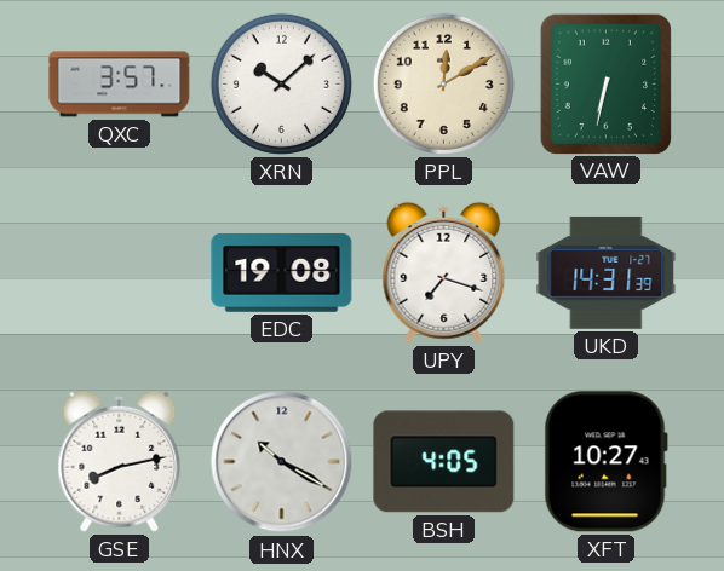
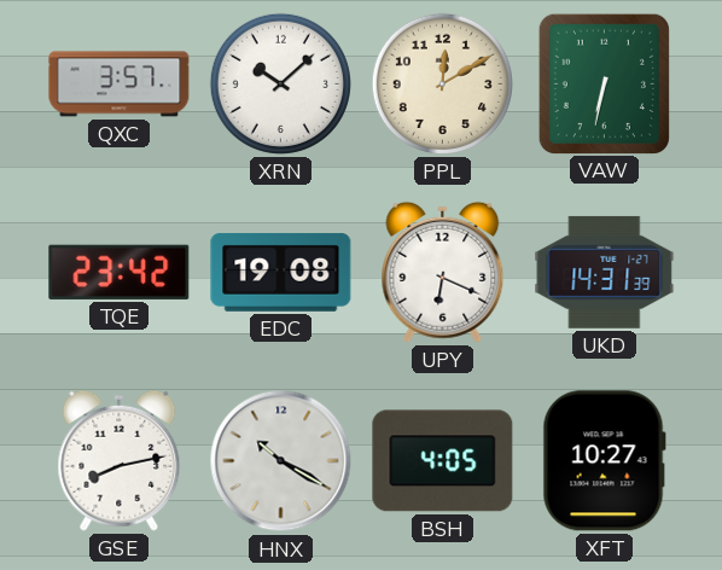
TQE: none -> 23:42 (120, 272)
UPY: 7:18 -> 6:19 (443, 272)
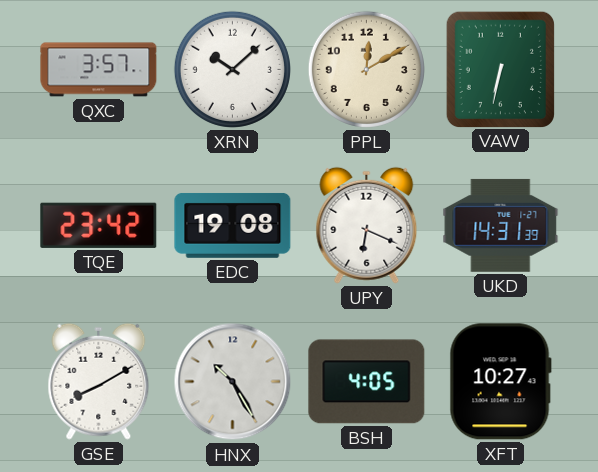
GSE: 8:13 -> 8:10 (99, 381)
HNX: 10:20 -> 10:25 (233, 382)
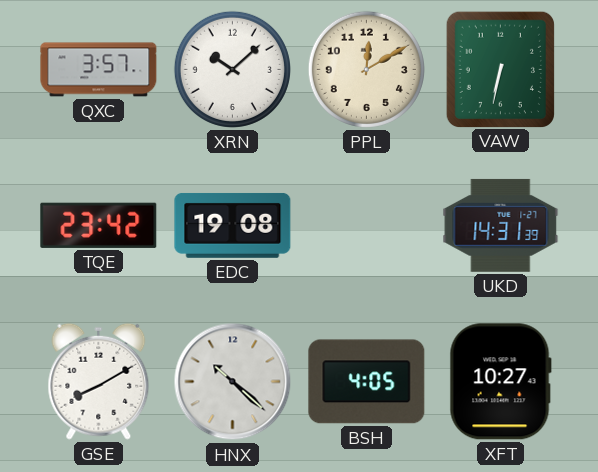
UPY: 6:19 -> none (367, 225)
HNX: 10:25 -> 10:22 (233, 382)
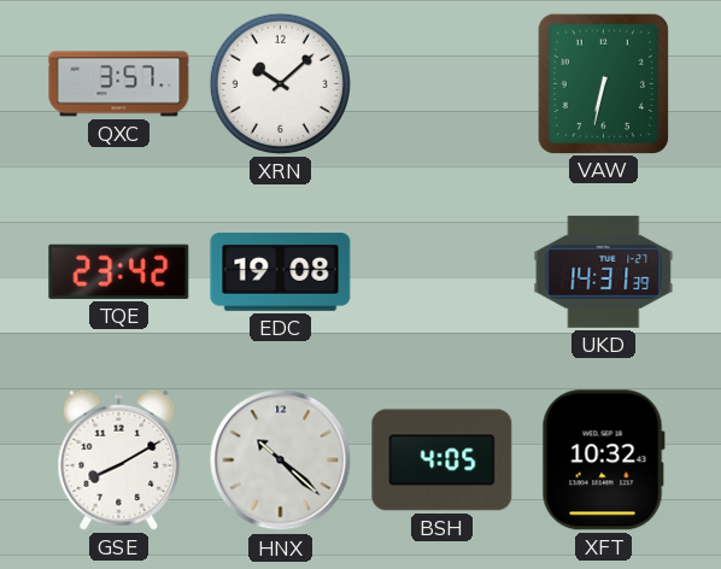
PPL: 12:10 -> none (366, 69)
XFT: 10:27 -> 10:32 (603, 461)
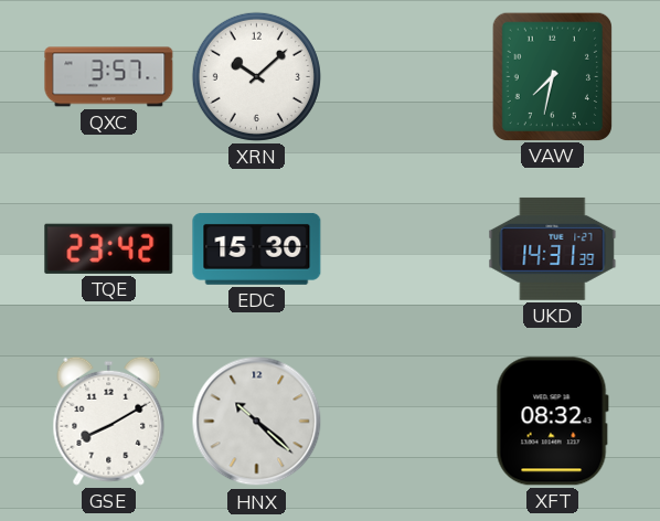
VAW: 6:32 -> 7:32 (552, 76)
EDC: 19:08 -> 15:30 (257, 248)
BSH: 4:05 -> none (442, 461)
XFT: 10:32 -> 08:32 (552, 422)
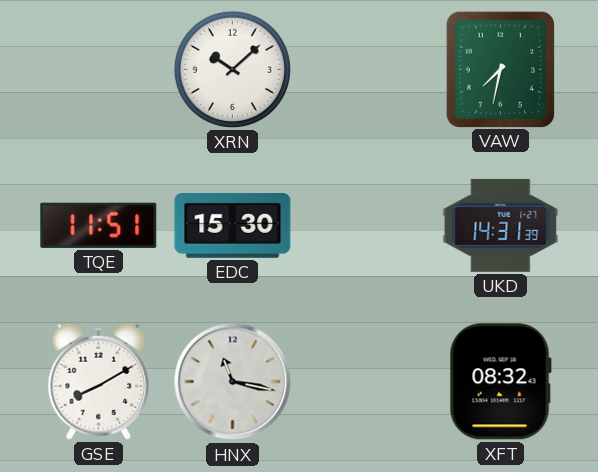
QXC: 3:57 -> none (109, 77)
TQE: 23:42 -> 11:51 (99, 225)
HNX: 10:22 -> 11:17 (233, 382)
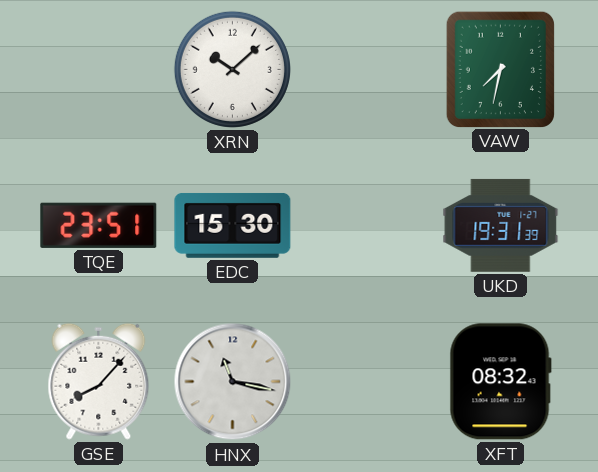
TQE: 11:51 -> 23:51 (99, 225)
UKD: 14:31 -> 19:31 (501, 225)
GSE: 8:10 -> 8:07 (99, 381)
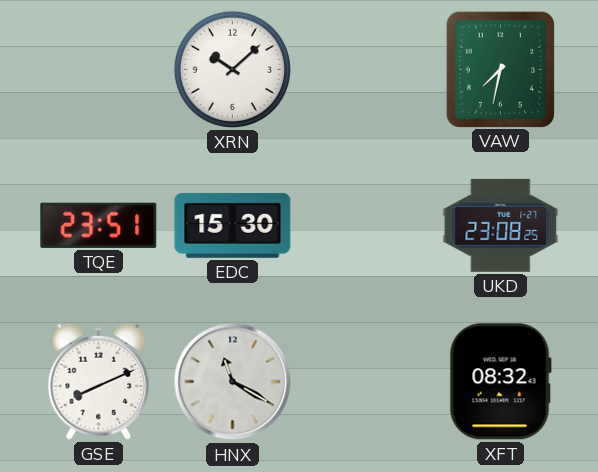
UKD: 19:31 -> 23:08 (501, 225)
GSE: 8:07 -> 8:11 (99, 381)
HNX: 11:17 -> 11:20 (233, 382)
